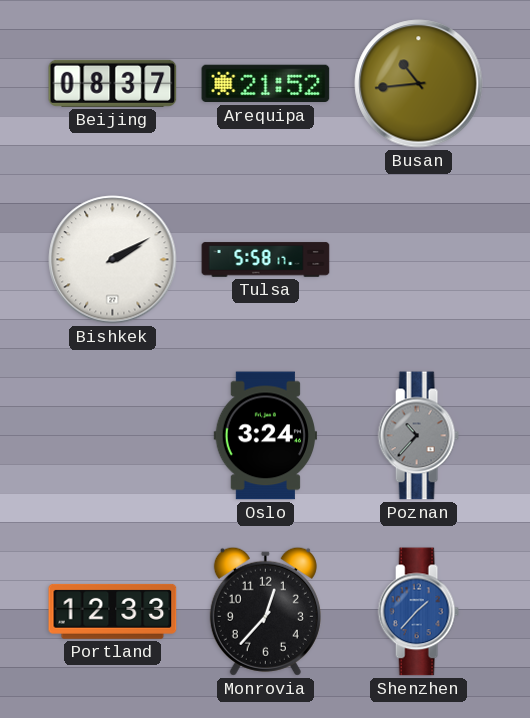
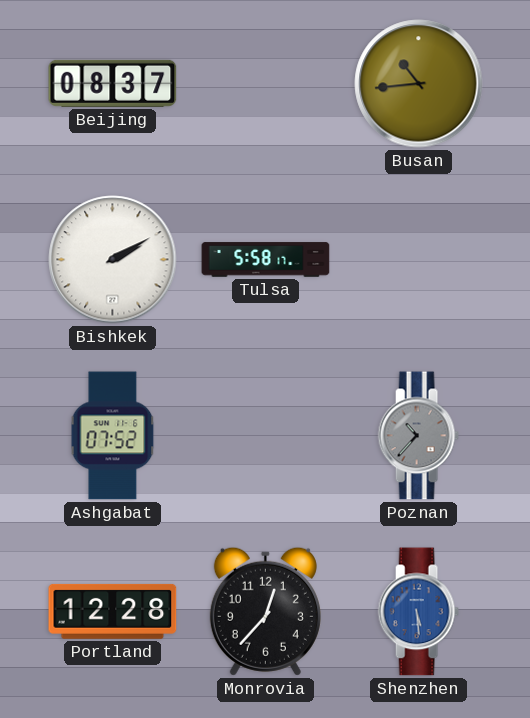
Arequipa: 21:52 -> none (266, 84)
Ashgabat: none -> 07:52 (113, 436)
Oslo: 3:24 -> none (265, 436)
Portland: 12:33 -> 12:28 (113, 611)
Shenzhen: 1:37 -> 5:29 (418, 612)
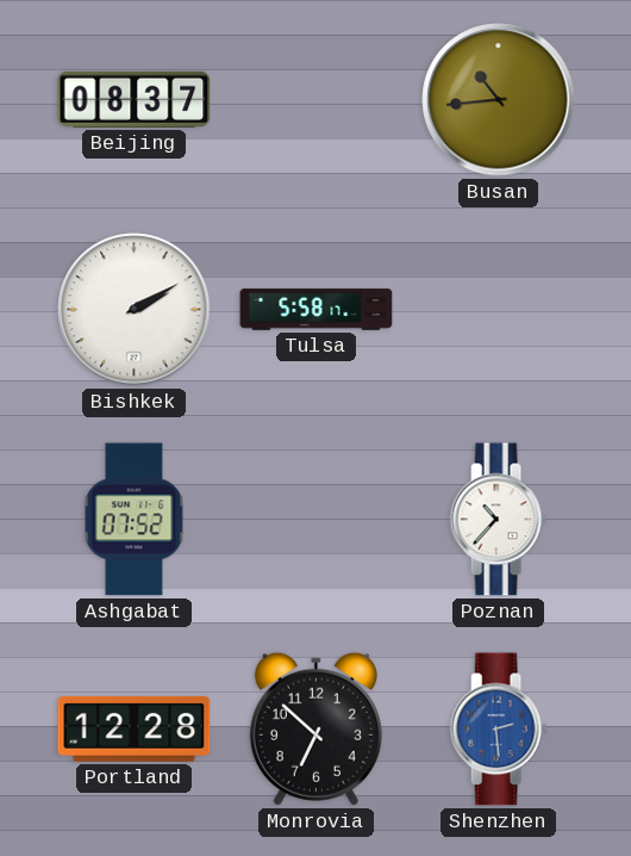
Poznan dial: grey -> white (498, 520)
Monrovia: 12:37 -> 6:52 (315, 728)
Shenzhen: 5:29 -> 2:29 (498, 730)
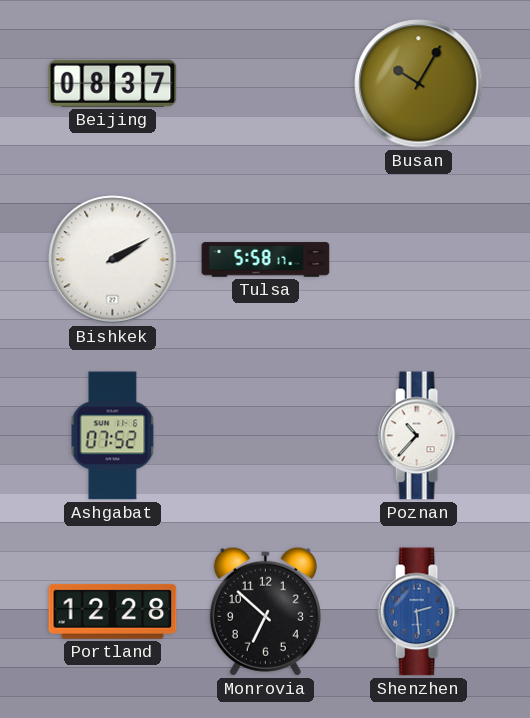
Busan: 10:44 -> 10:05 (419, 84)
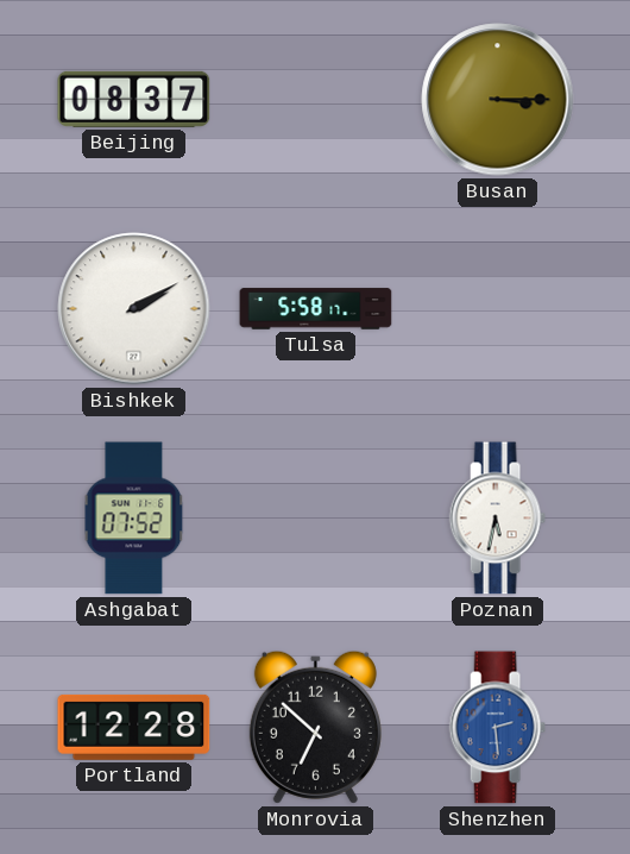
Busan: 10:05 -> 3:15 (498, 100)
Poznan: 10:37 -> 5:32 (497, 519)
